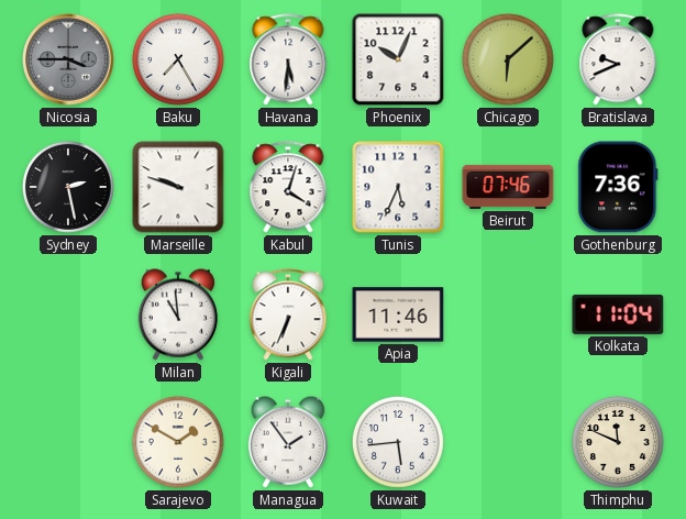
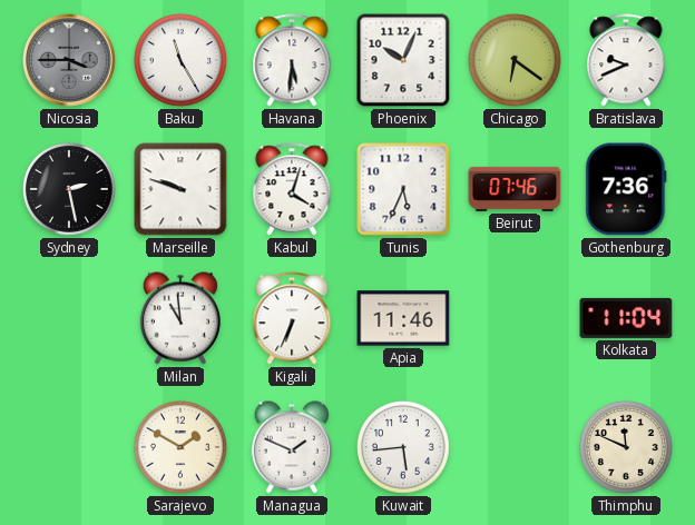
Baku: 7:25 -> 11:25 (180, 60)
Chicago: 6:08 -> 6:21 (515, 60)
Managua: 1:54 -> 1:49 (291, 447)
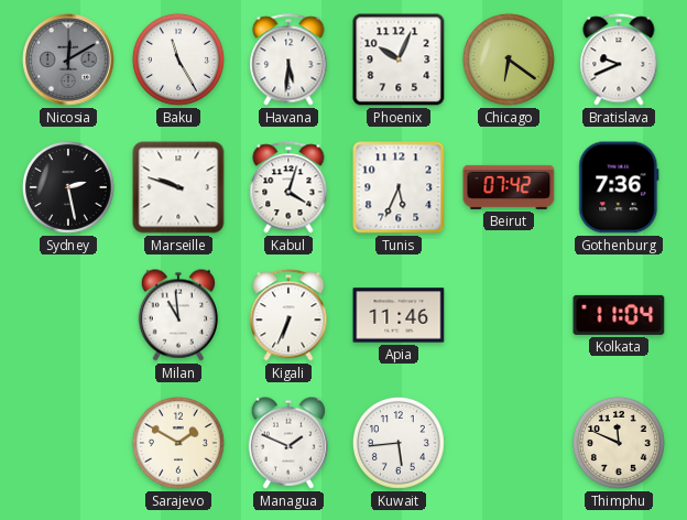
Nicosia: 3:45 -> 12:10 (68, 59)
Beirut: 07:46 -> 07:42 (509, 187)
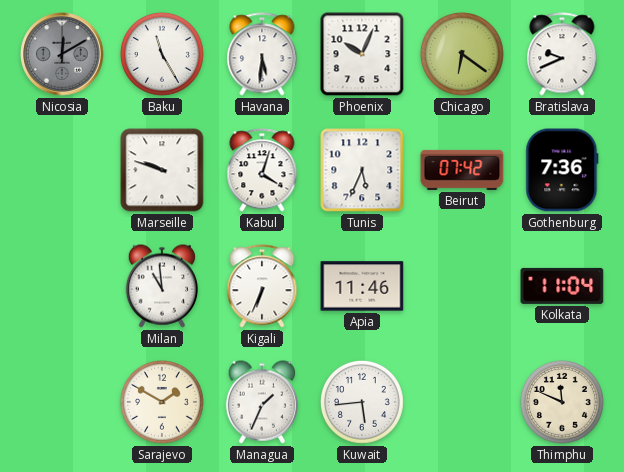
Sydney: 2:28 -> none (68, 187)
Managua: 1:49 -> 1:34 (261, 402)
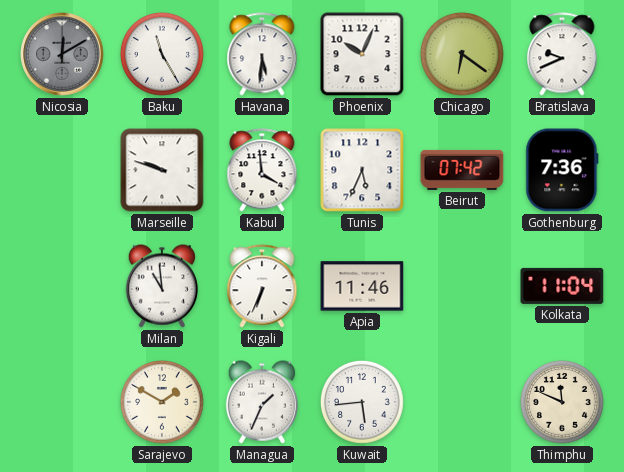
Kabul: 4:03 -> 3:59 (262, 170)
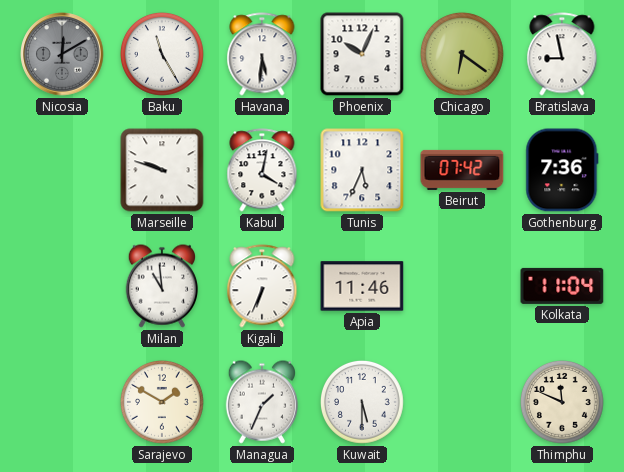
Bratislava: 9:41 -> 8:58 (562, 54)
Kabul: 3:59 -> 4:02 (262, 170)
Kuwait: 5:44 -> 5:30 (362, 402)
